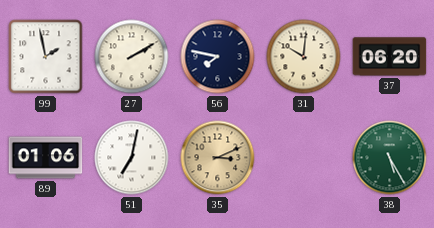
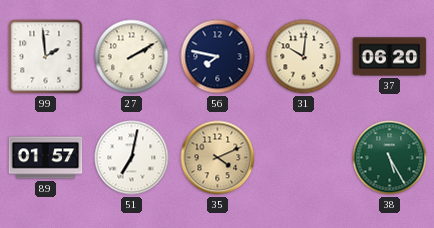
99: 1:58 -> 1:59 (46, 57)
89: 01:06 -> 01:57 (46, 158)
35: 3:11 -> 4:11 (218, 158)
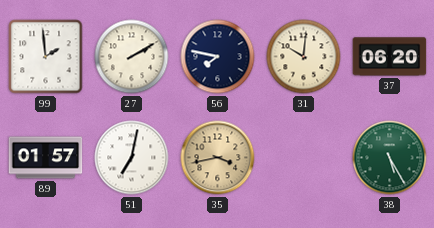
35: 4:11 -> 3:43 (218, 158)
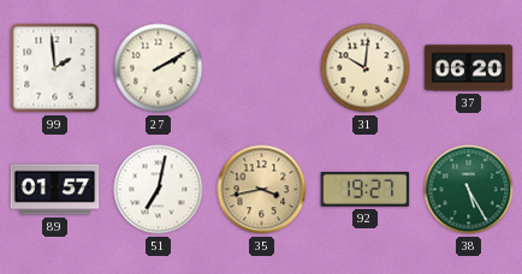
56: 7:47 -> none (218, 57)
92: none -> 19:27 (366, 189)
